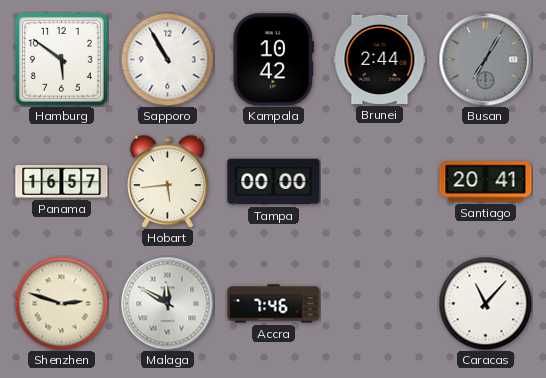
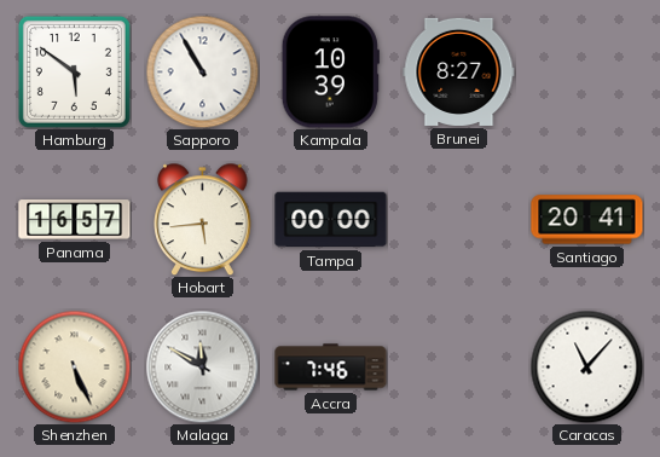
Kampala: 10:42 -> 10:39 (330, 73)
Brunei: 2:44 -> 8:27 (459, 71)
Busan: 7:05 -> none (485, 59)
Shenzhen: 2:48 -> 5:26 (74, 366)
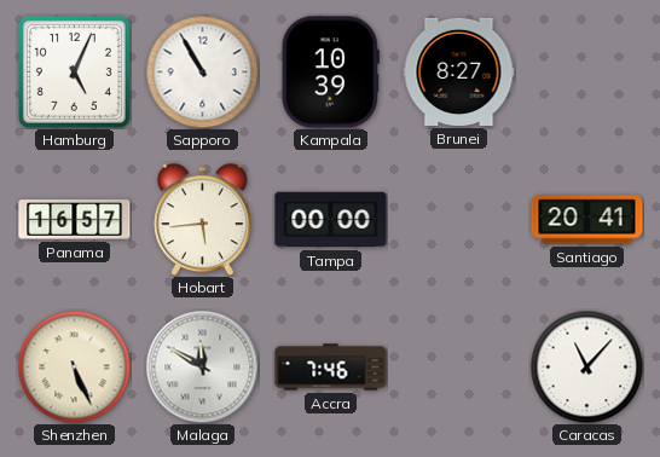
Hamburg: 5:51 -> 5:04 (74, 71)
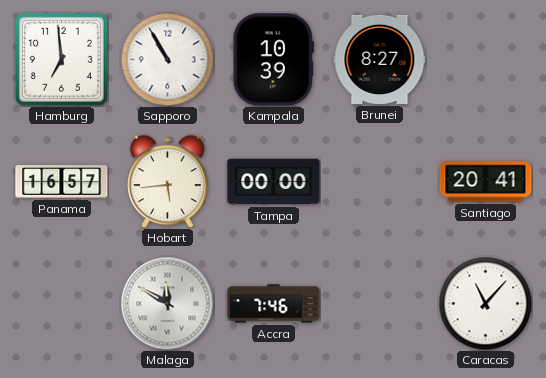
Hamburg: 5:04 -> 6:59 (61, 59)
Shenzhen: 5:26 -> none (74, 366)
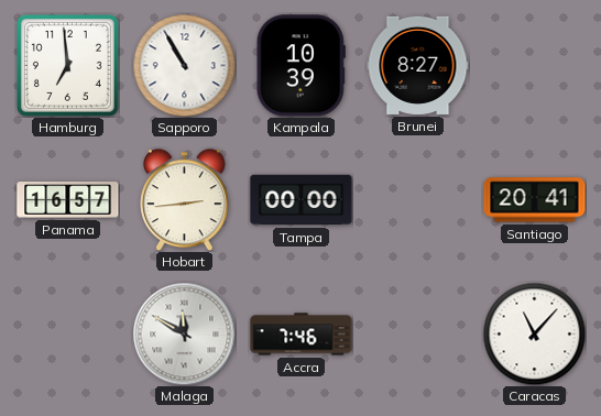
Hobart: 5:44 -> 2:44 (185, 199)
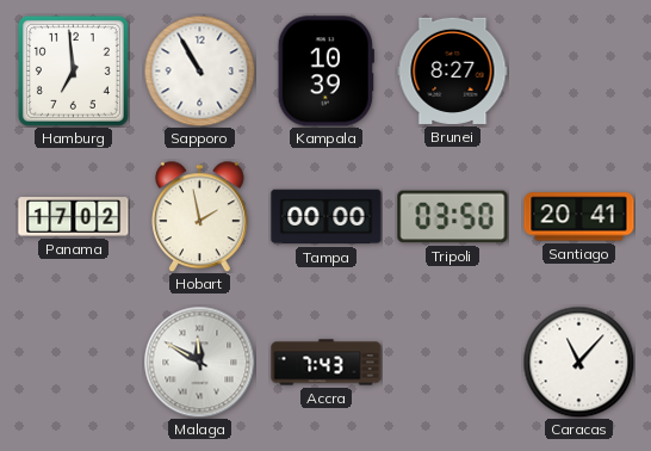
Panama: 16:57 -> 17:02 (74, 217)
Hobart: 2:44 -> 1:58 (200, 216)
Tripoli: none -> 03:50 (453, 217)
Accra: 7:46 -> 7:43 (327, 363)
